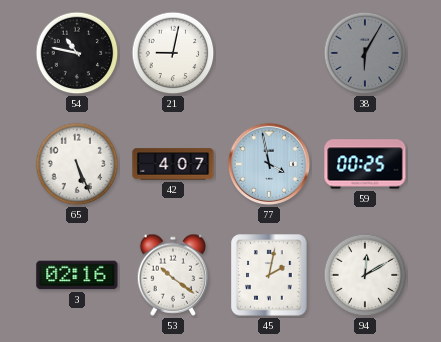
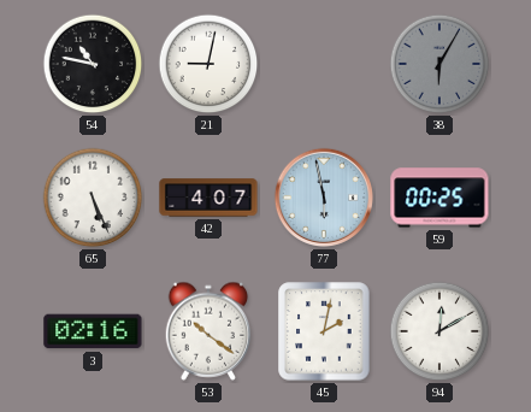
77: 3:58 -> 5:58 (324, 198)
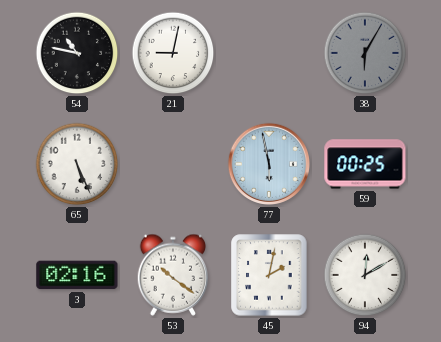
42: 4:07 -> none (208, 198)
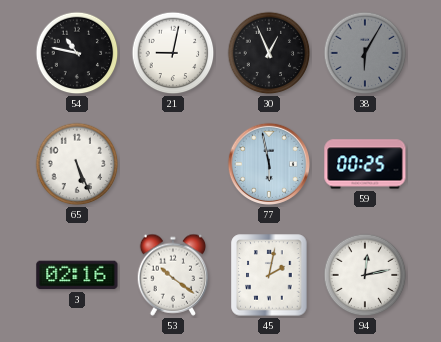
30: none -> 12:56 (269, 53)
94: 12:10 -> 12:13 (365, 275)
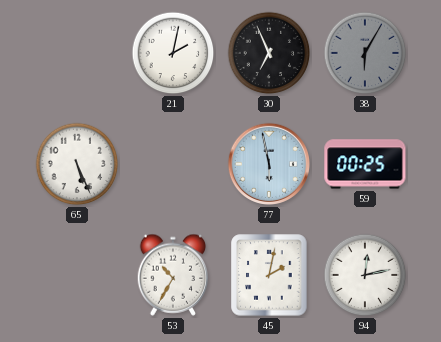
54: 10:47 -> none (77, 53)
21: 9:02 -> 2:02 (173, 53)
30: 12:56 -> 6:56 (269, 53)
3: 02:16 -> none (77, 275)
53: 10:21 -> 10:35 (173, 275)
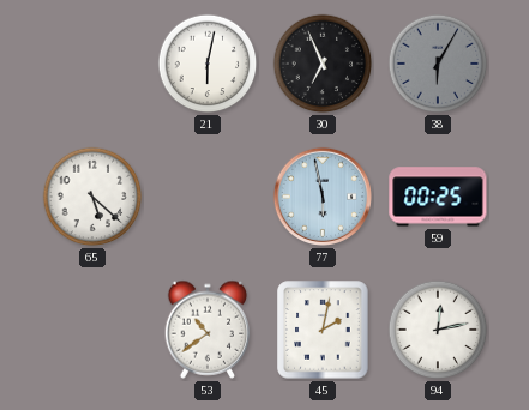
21: 2:02 -> 6:02 (208, 64)
65: 5:26 -> 5:22 (92, 197)
53: 10:35 -> 10:39 (208, 330)
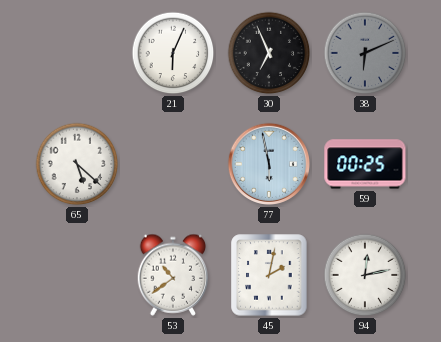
21: 6:02 -> 6:04 (173, 53)
38: 6:05 -> 6:11 (365, 53)
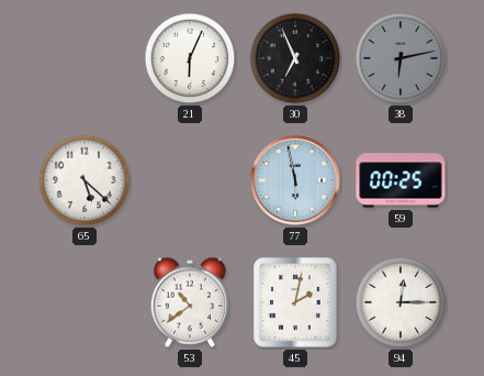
38: 6:11 -> 6:13 (401, 58)
94: 12:13 -> 12:15 (401, 302)
